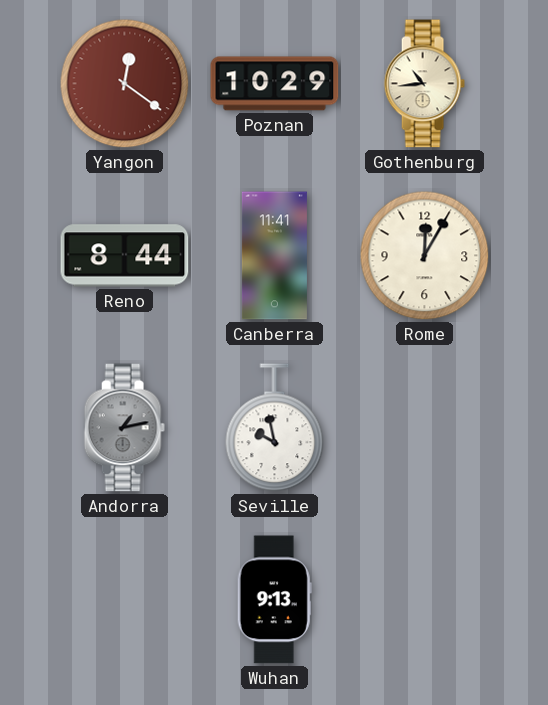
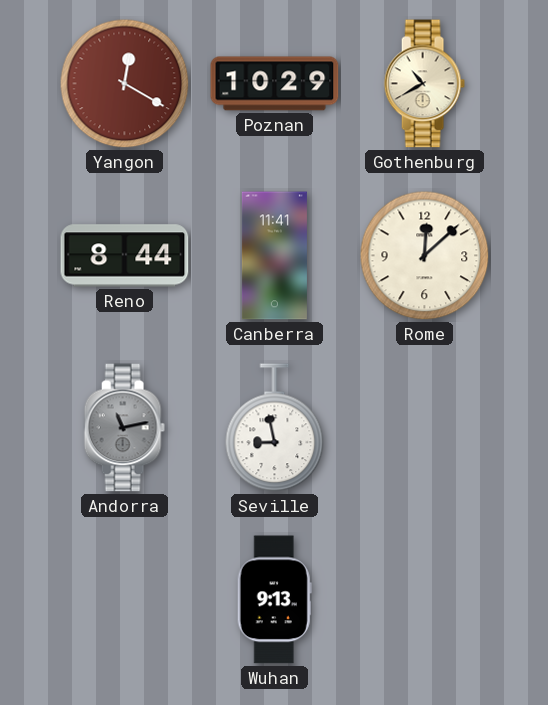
Yangon: 12:21 -> 12:20 (125, 84)
Gothenburg: 10:44 -> 10:40 (424, 84)
Rome: 12:05 -> 12:08 (425, 256)
Andorra: 1:13 -> 11:13 (124, 428)
Seville: 9:58 -> 8:58 (275, 428)
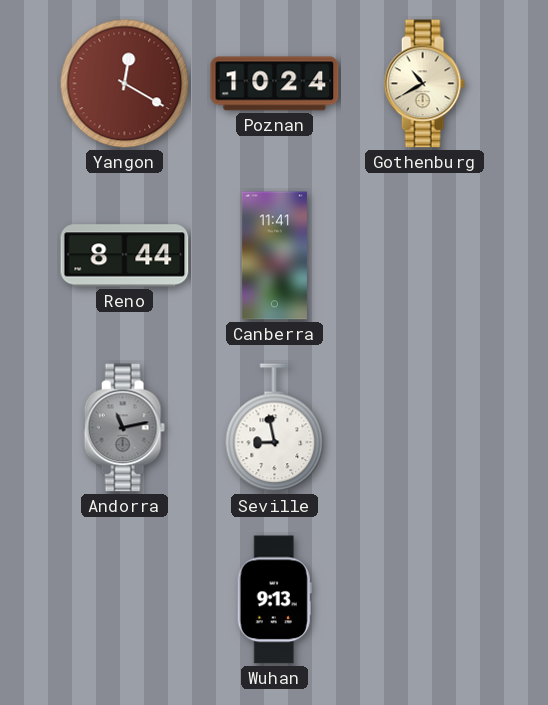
Poznan: 10:29 -> 10:24 (275, 84)
Rome: 12:08 -> none (425, 256)
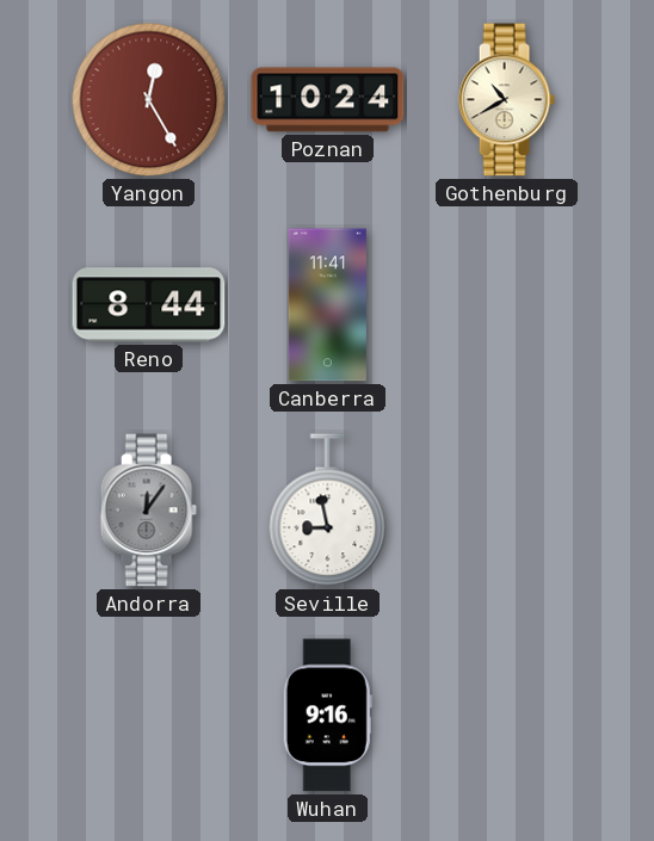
Yangon: 12:20 -> 12:25 (149, 100)
Andorra: 11:13 -> 12:06 (148, 511)
Wuhan: 9:13 -> 9:16 (327, 716)
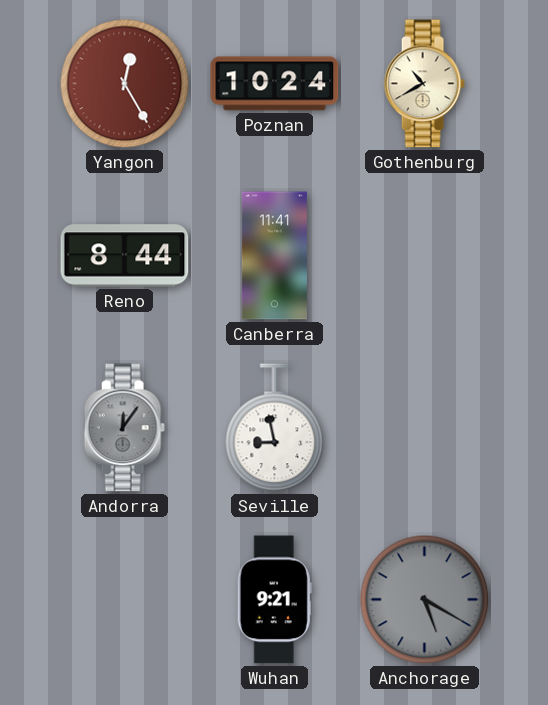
Wuhan: 9:16 -> 9:21 (274, 600)
Anchorage: none -> 5:20 (425, 600)
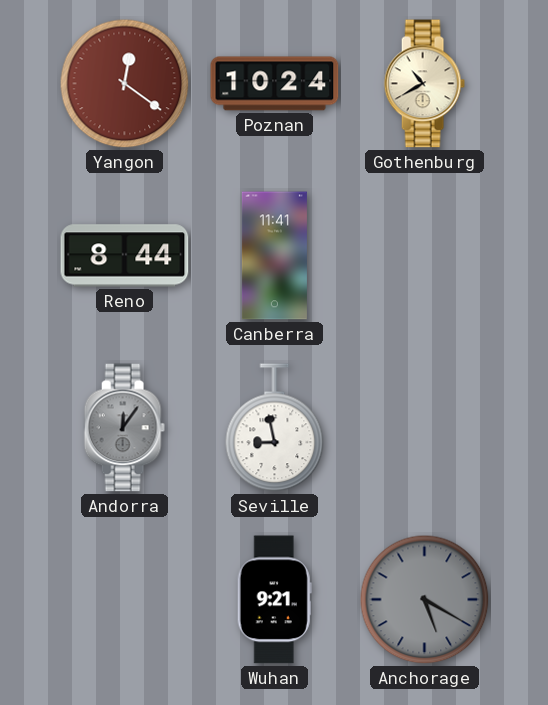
Yangon: 12:25 -> 12:21 (125, 84)
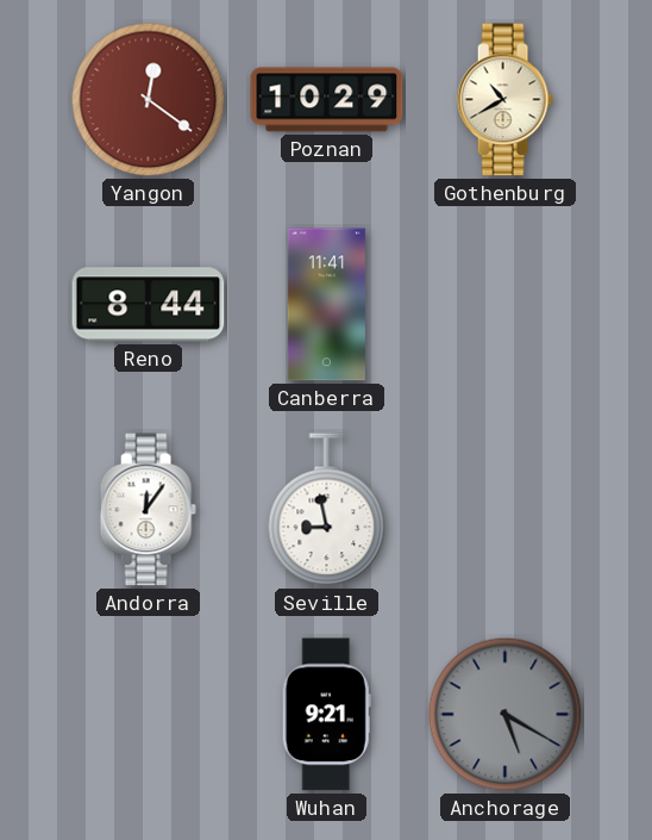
Poznan: 10:24 -> 10:29 (327, 100)
Andorra dial: grey -> white (148, 510)
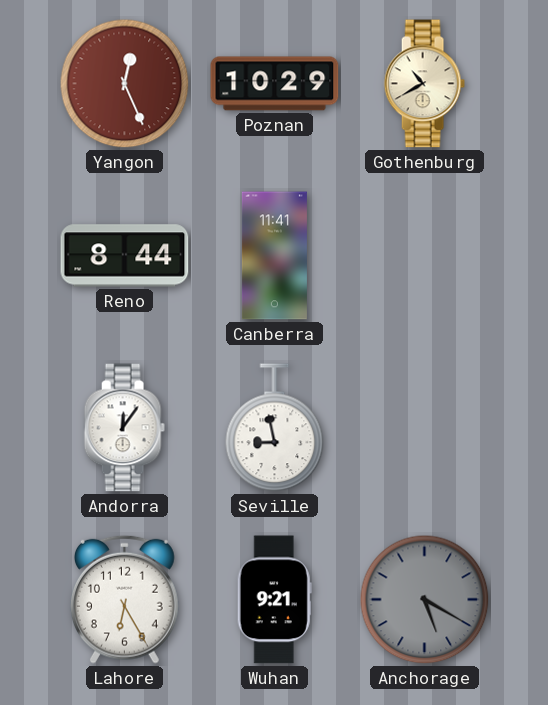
Yangon: 12:21 -> 12:26 (125, 84)
Lahore: none -> 6:25 (124, 599)
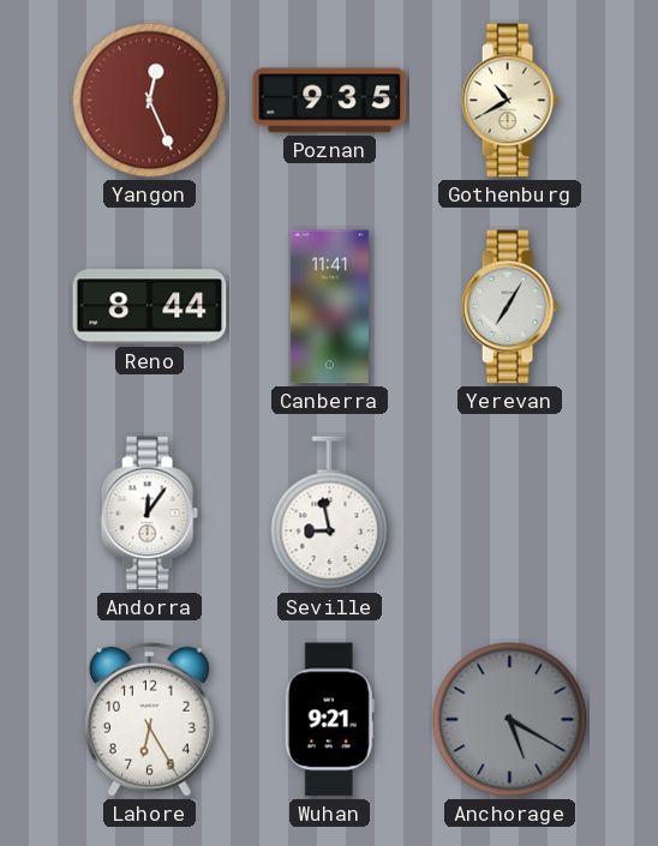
Poznan: 10:29 -> 9:35 (330, 101)
Yerevan: none -> 7:05 (509, 307)
